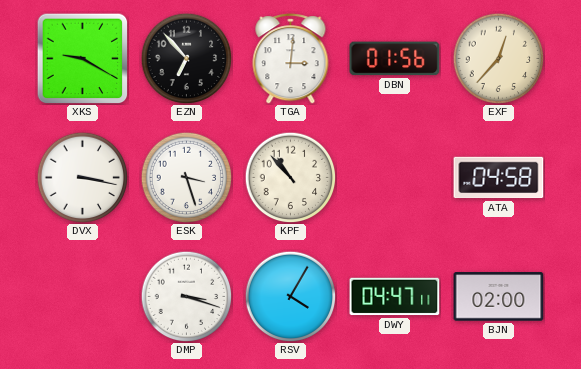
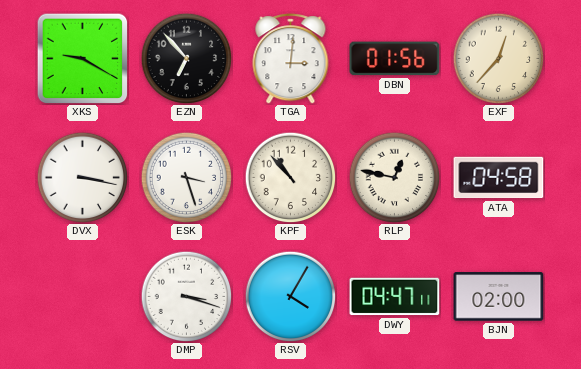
RLP: none -> 12:47 (394, 177)
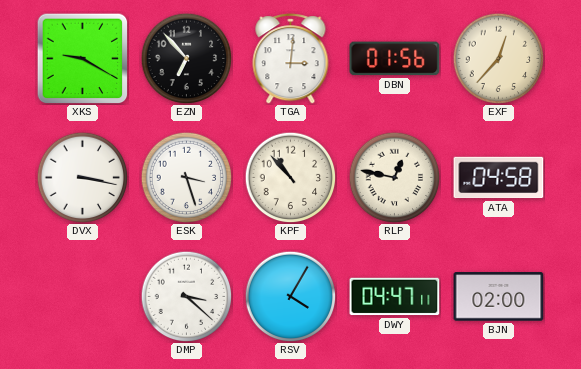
DMP: 3:18 -> 3:22 (186, 296)
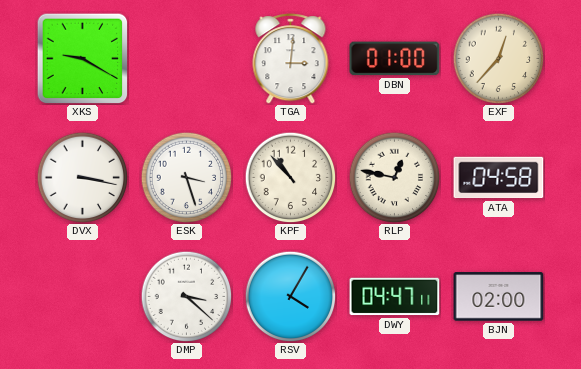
EZN: 6:53 -> none (186, 58)
DBN: 01:56 -> 01:00 (395, 59)
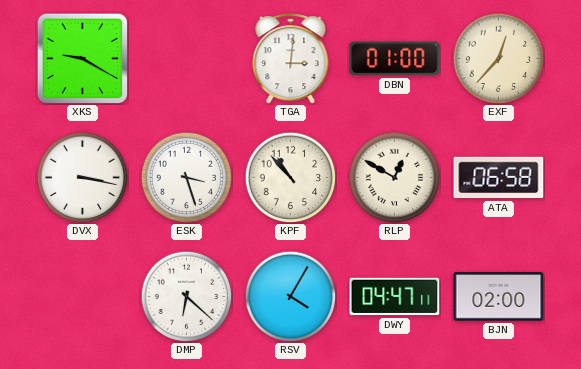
RLP: 12:47 -> 12:50 (394, 177)
ATA: 04:58 -> 06:58 (499, 178)
DMP: 3:22 -> 6:22 (186, 296)
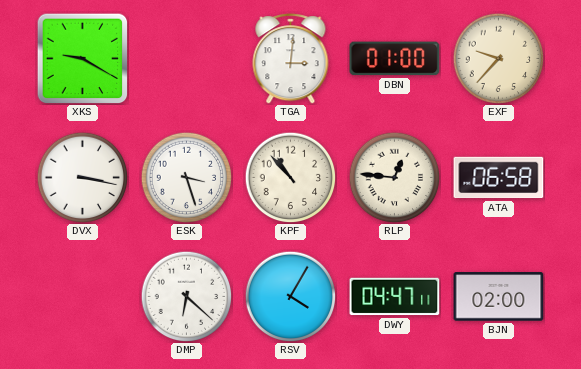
EXF: 12:37 -> 9:37 (498, 58)
RLP: 12:50 -> 12:46 (394, 177)
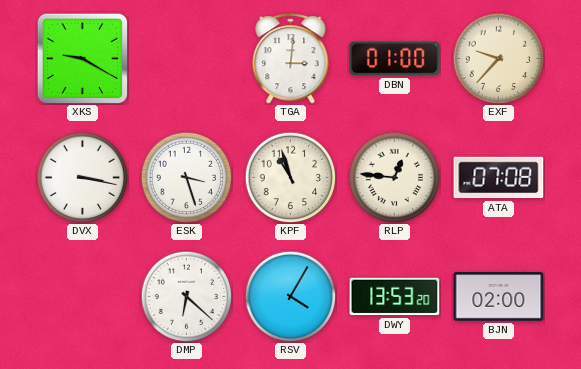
KPF: 10:53 -> 10:57 (290, 177)
ATA: 06:58 -> 07:08 (499, 178)
DWY: 04:47 -> 13:53 (395, 297)
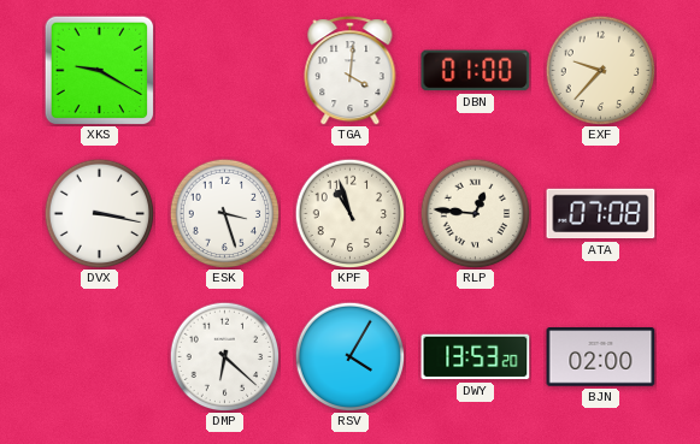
TGA: 3:01 -> 4:01 (351, 71)
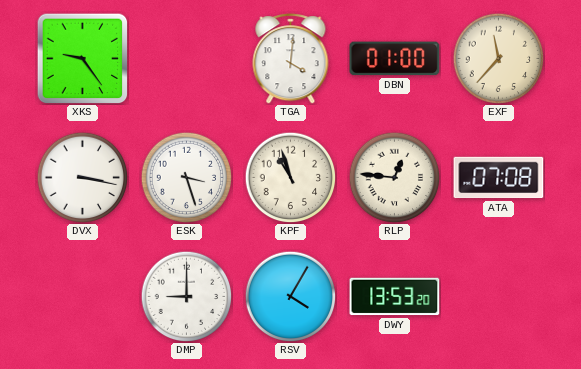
XKS: 9:20 -> 9:24 (82, 58)
EXF: 9:37 -> 11:37 (498, 58)
DMP: 6:22 -> 9:00 (186, 296)
BJN: 02:00 -> none (601, 357)
